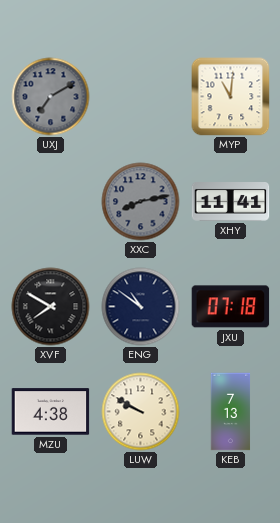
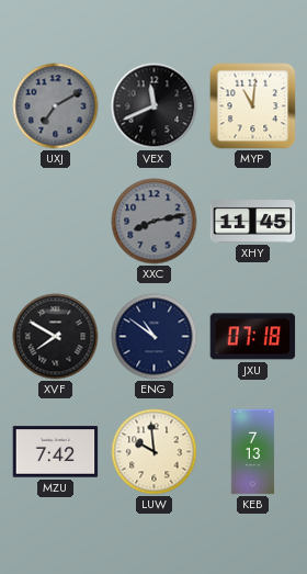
VEX: none -> 11:41 (155, 106)
XHY: 11:41 -> 11:45 (253, 222)
MZU: 4:38 -> 7:42 (56, 452)
LUW: 9:50 -> 9:59 (155, 452)
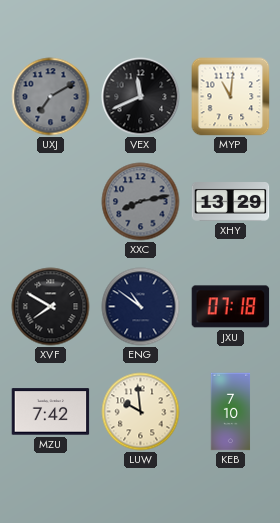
XHY: 11:45 -> 13:29 (231, 202)
KEB: 7:13 -> 7:10 (231, 412)
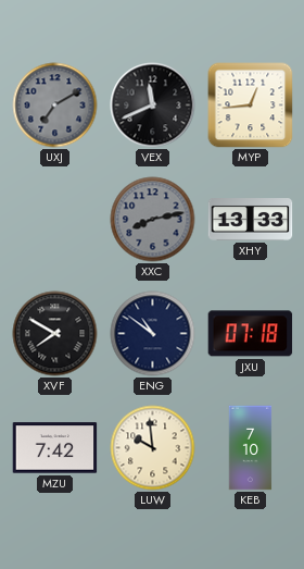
MYP: 11:01 -> 12:44 (251, 106)
XHY: 13:29 -> 13:33 (251, 220)
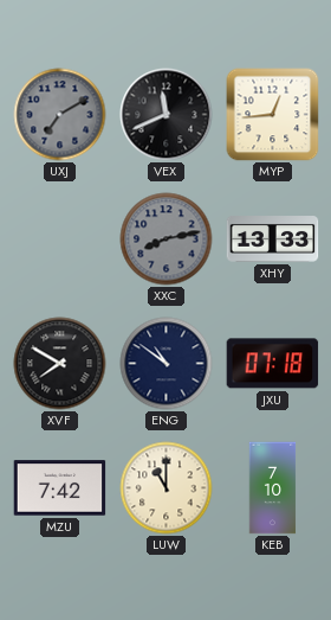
LUW: 9:59 -> 11:00 (167, 488)
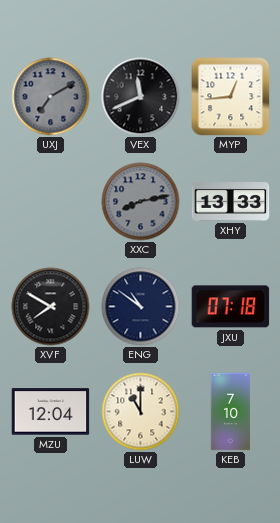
MZU: 7:42 -> 12:04 (51, 412)
